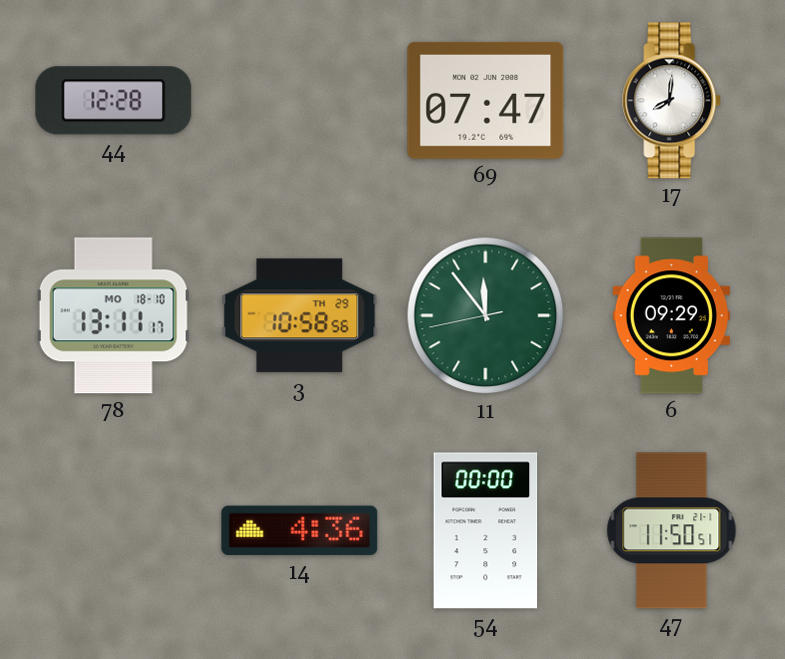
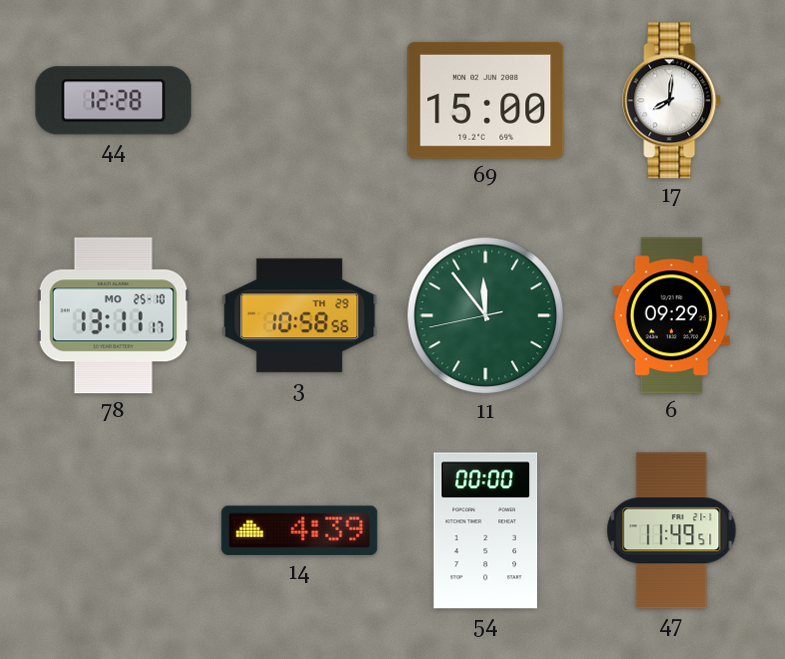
69: 07:47 -> 15:00 (486, 100)
78 date: MO 18-10 -> MO 25-10 (113, 316)
14: 4:36 -> 4:39 (300, 531)
47: 11:50 -> 11:49 (672, 531)
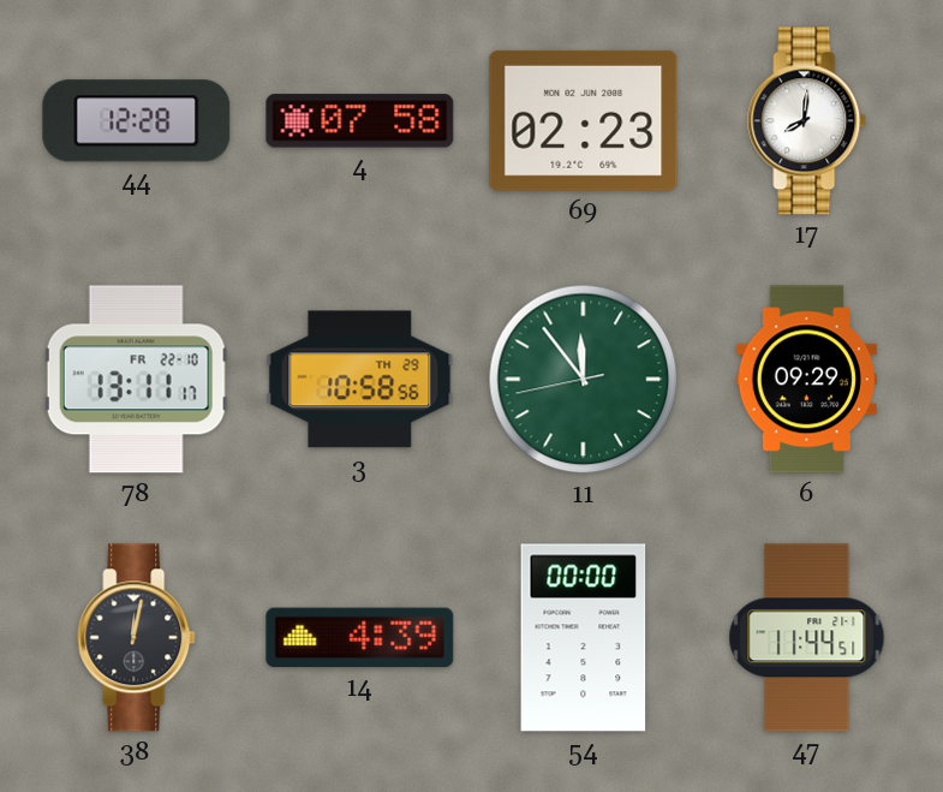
4: none -> 07:58 (360, 121)
69: 15:00 -> 02:23 (584, 120)
78 date: MO 25-10 -> FR 22-10 (136, 380)
38: none -> 12:02 (137, 638)
47: 11:49 -> 11:44 (807, 638)
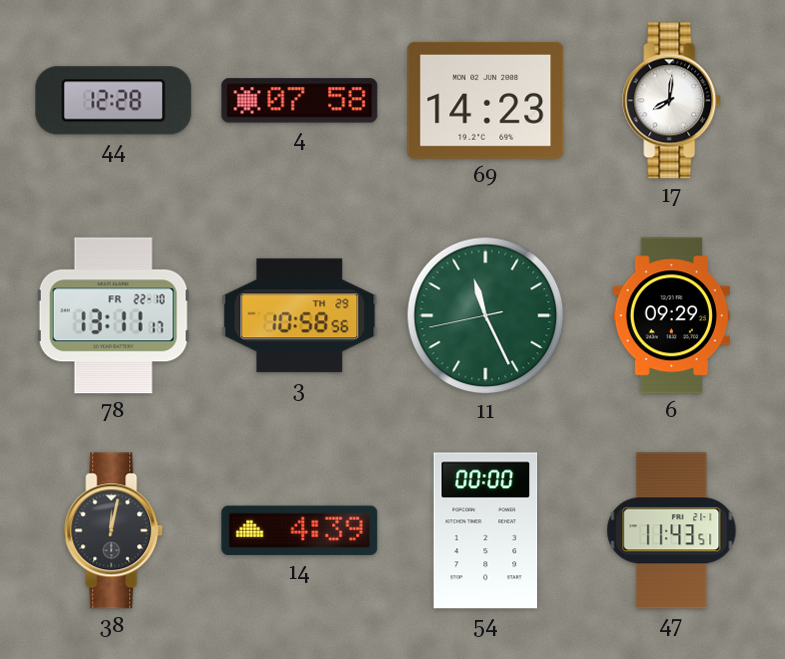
69: 02:23 -> 14:23 (486, 100)
11: 11:53 -> 11:25 (486, 316)
47: 11:44 -> 11:43 (672, 531)
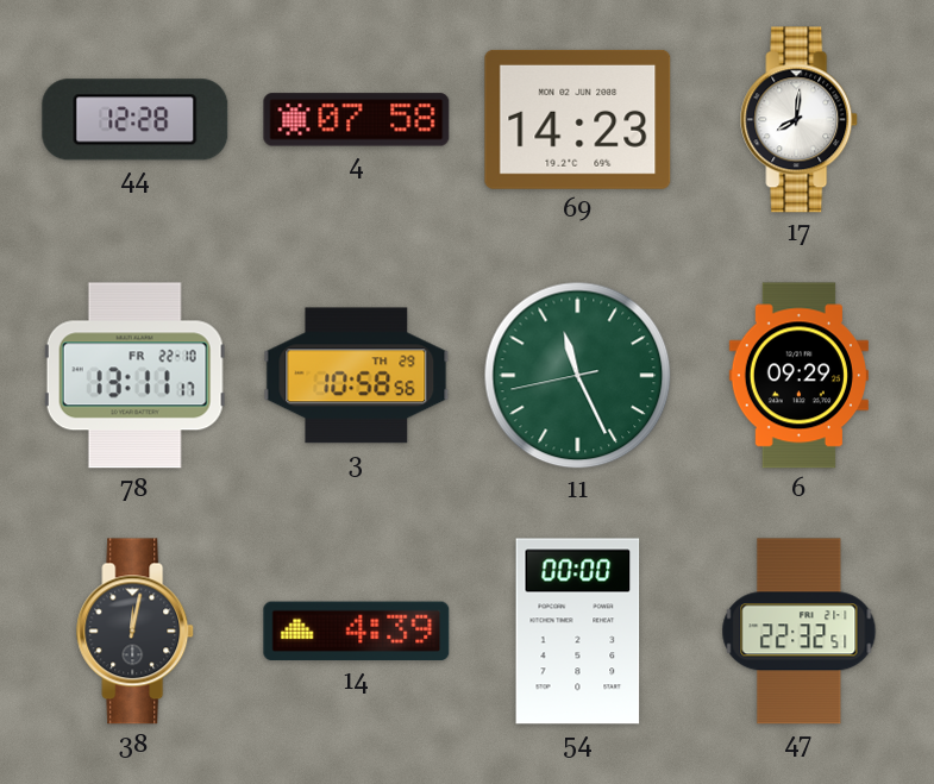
47: 11:43 -> 22:32 (800, 632)
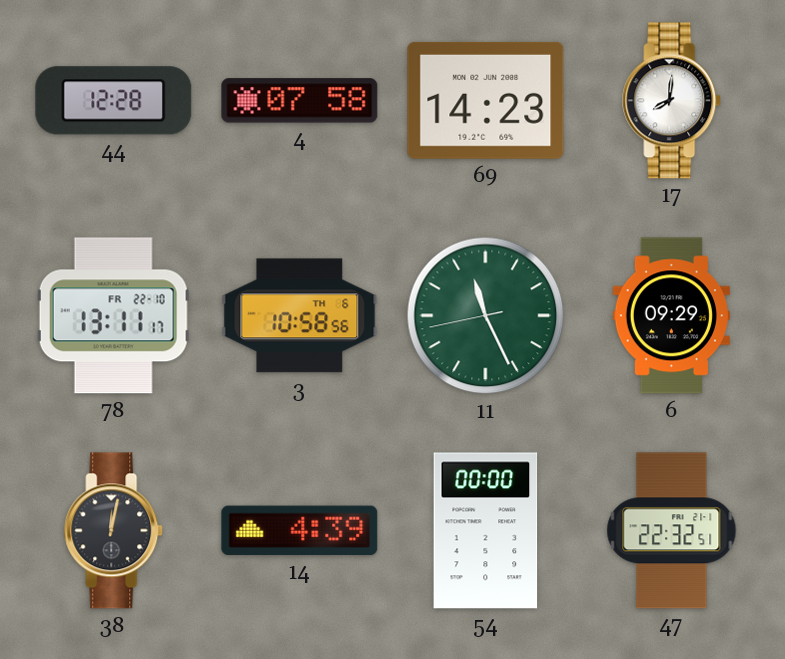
3 date: TH 29 -> TH 6 (300, 316)
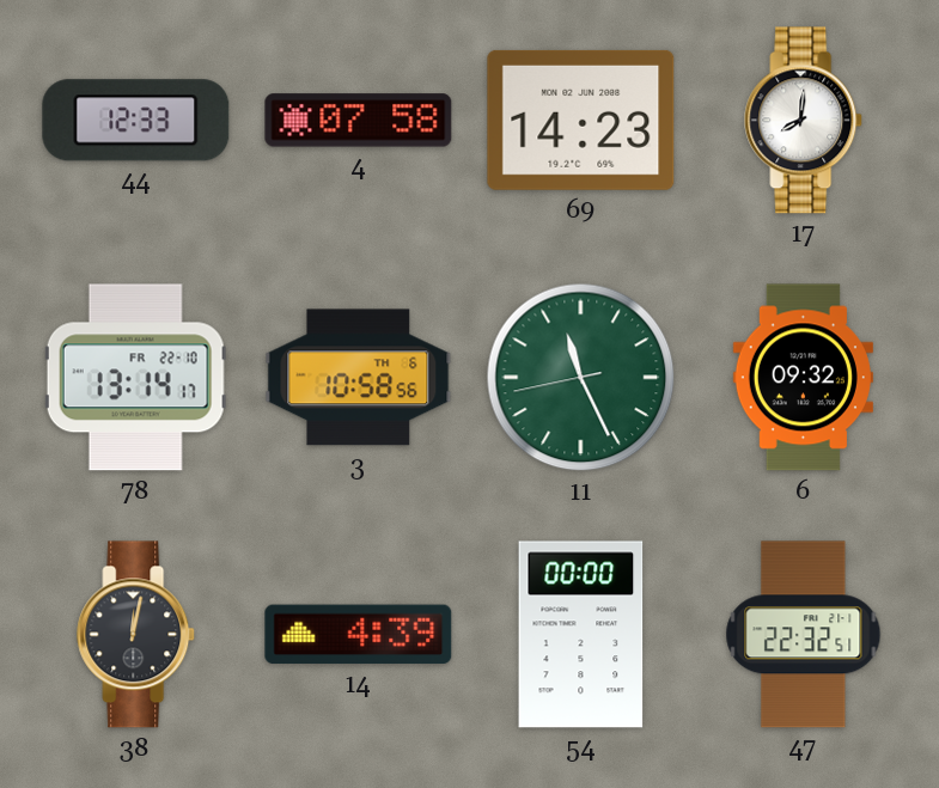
44: 12:28 -> 12:33 (136, 121)
78: 13:11 -> 13:14 (135, 378)
6: 09:29 -> 09:32 (803, 378)
